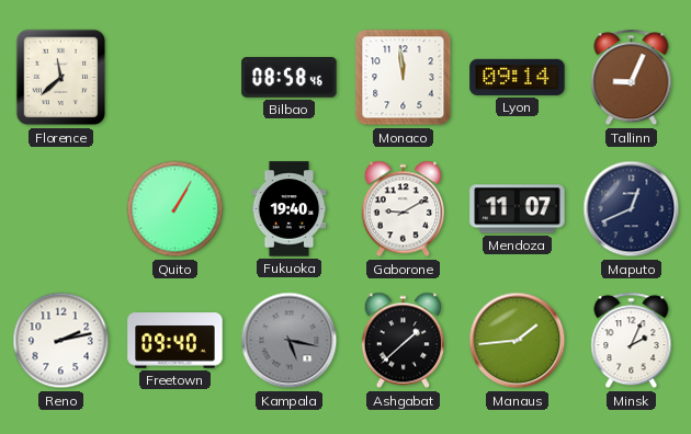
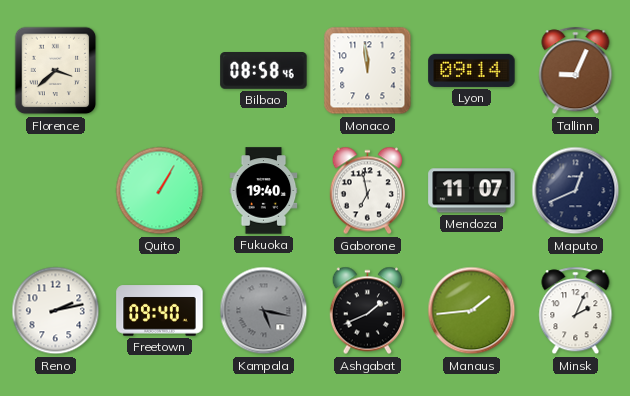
Florence: 11:38 -> 3:38 (56, 71)
Gaborone: 9:10 -> 6:58 (367, 191)
Ashgabat: 1:38 -> 1:41 (367, 311)
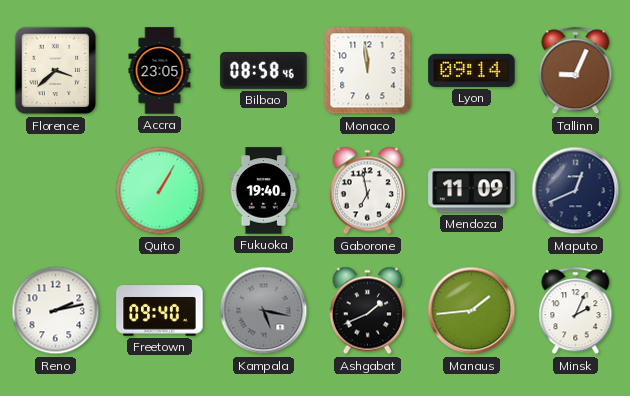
Accra: none -> 23:05 (160, 71)
Mendoza: 11:07 -> 11:09 (472, 191)
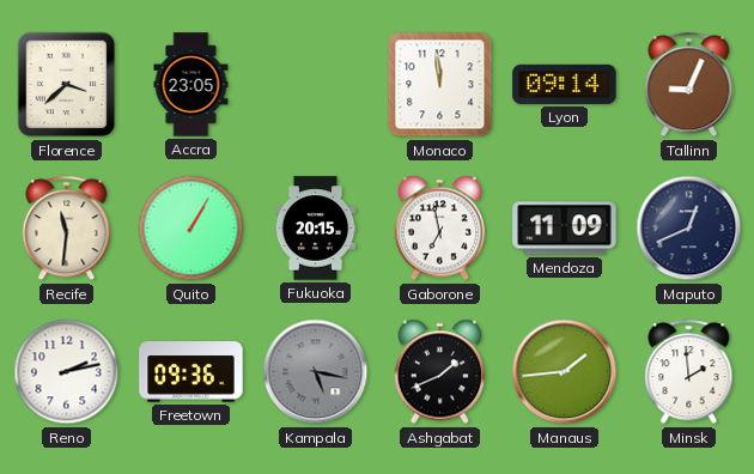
Bilbao: 08:58 -> none (264, 71)
Recife: none -> 11:31 (67, 229)
Fukuoka: 19:40 -> 20:15 (316, 229)
Freetown: 09:40 -> 09:36 (191, 372)
Minsk: 2:04 -> 1:59 (689, 372)
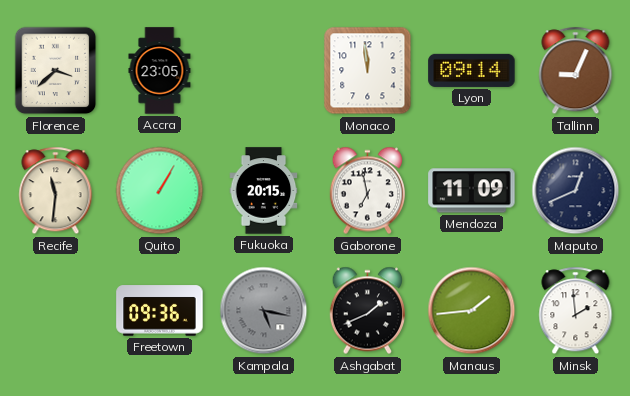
Reno: 2:13 -> none (67, 372)
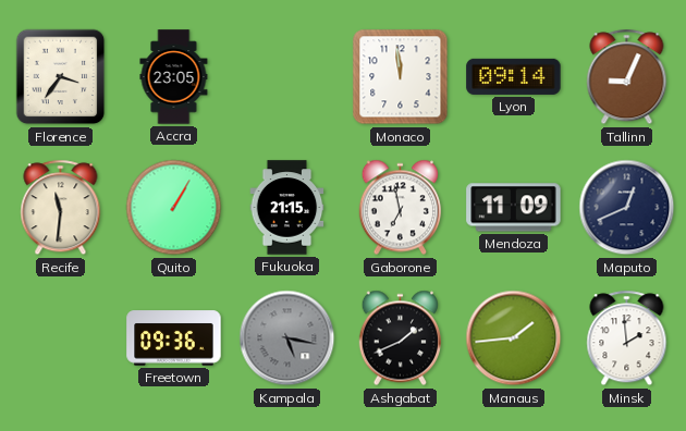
Florence: 3:38 -> 3:36 (61, 77)
Fukuoka: 20:15 -> 21:15 (287, 208)
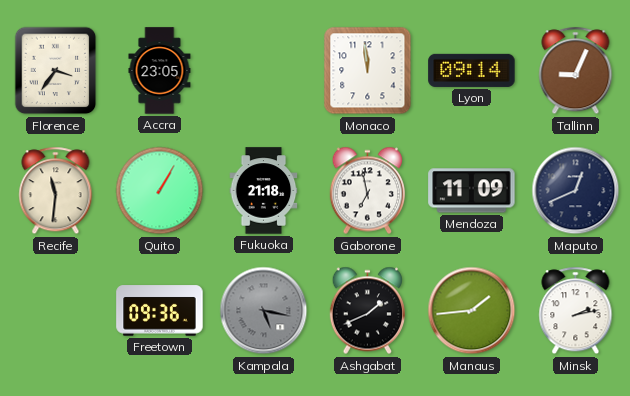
Fukuoka: 21:15 -> 21:18 (264, 191)
Minsk: 1:59 -> 2:13 (576, 311)
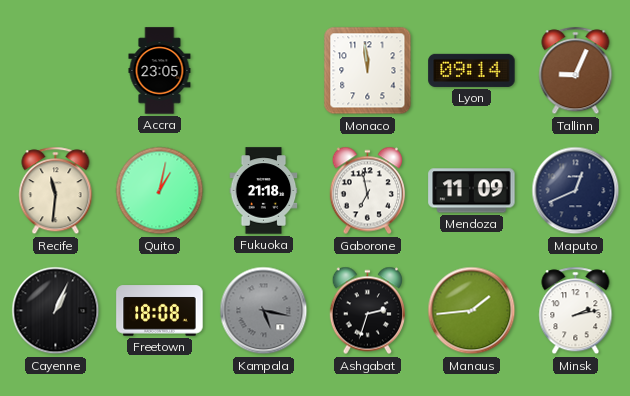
Florence: 3:36 -> none (56, 71)
Quito: 1:05 -> 1:02 (160, 191)
Cayenne: none -> 1:04 (56, 311)
Freetown: 09:36 -> 18:08 (160, 311)
Ashgabat: 1:41 -> 2:33 (367, 311)
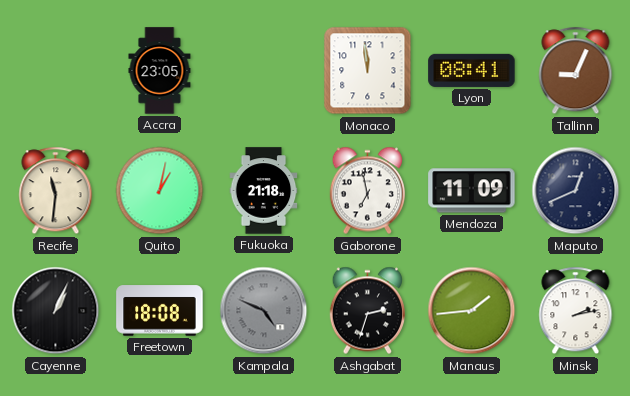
Lyon: 09:14 -> 08:41 (472, 70)
Kampala: 5:17 -> 4:49 (264, 311)
